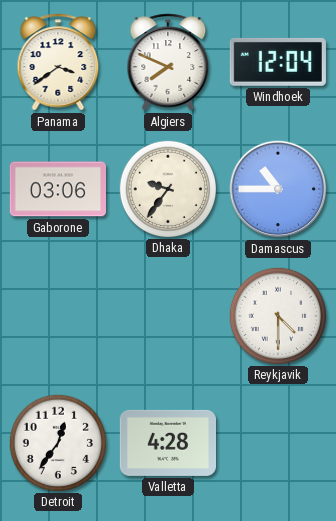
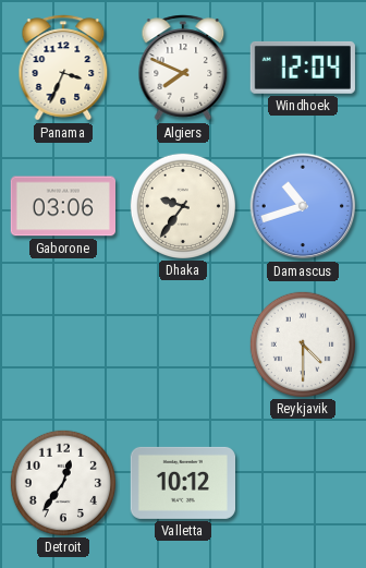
Panama: 3:39 -> 3:34 (63, 68)
Damascus: 10:45 -> 10:42 (303, 206)
Valletta: 4:28 -> 10:12 (182, 483)
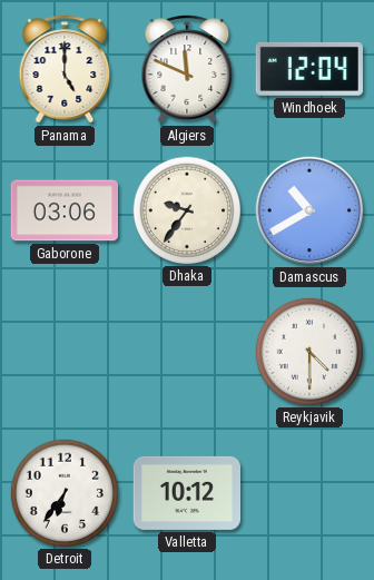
Panama: 3:34 -> 5:00 (65, 69)
Algiers: 7:49 -> 11:49 (187, 69)
Damascus: 10:42 -> 10:40 (309, 210)
Detroit: 12:36 -> 6:36 (63, 492)
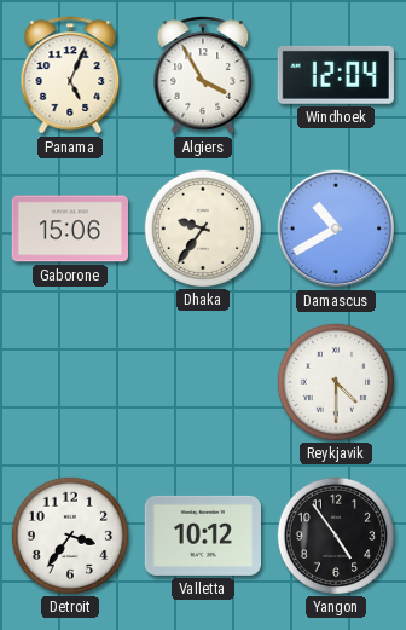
Panama: 5:00 -> 5:04 (70, 75)
Algiers: 11:49 -> 3:55 (203, 75)
Gaborone: 03:06 -> 15:06 (69, 229)
Detroit: 6:36 -> 3:36 (69, 534)
Yangon: none -> 4:54 (335, 534)
